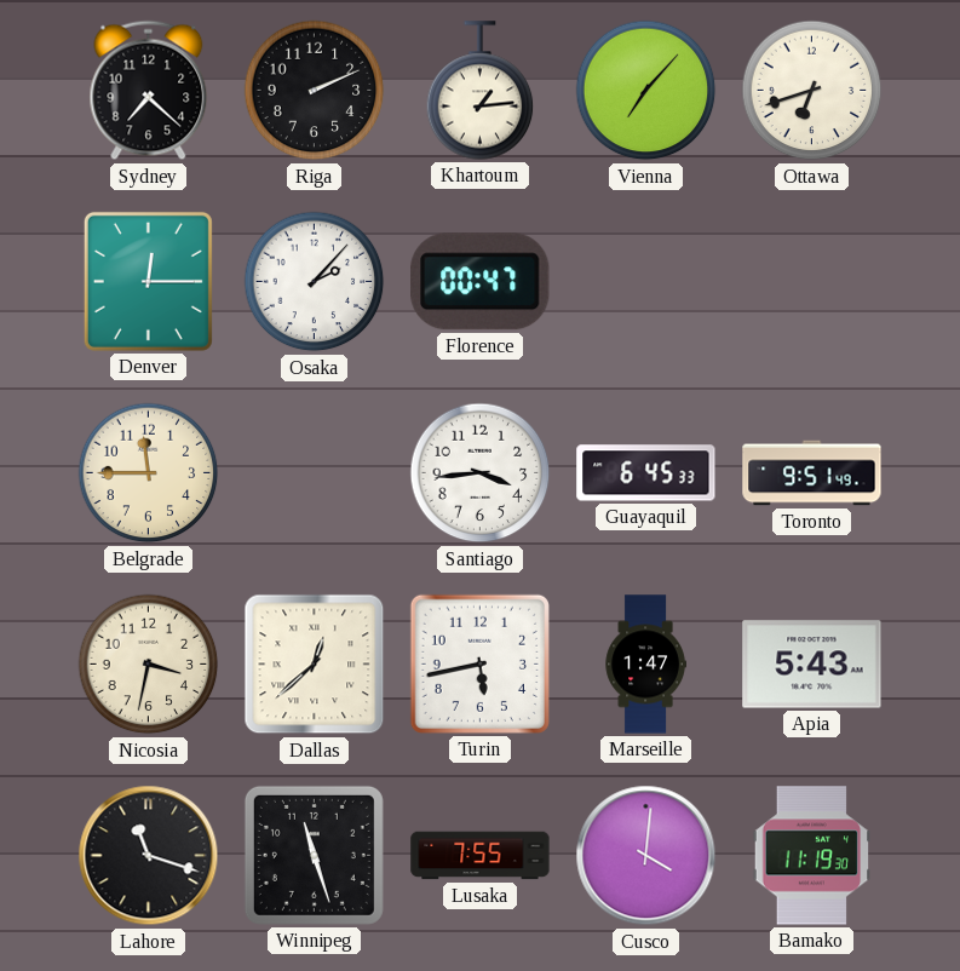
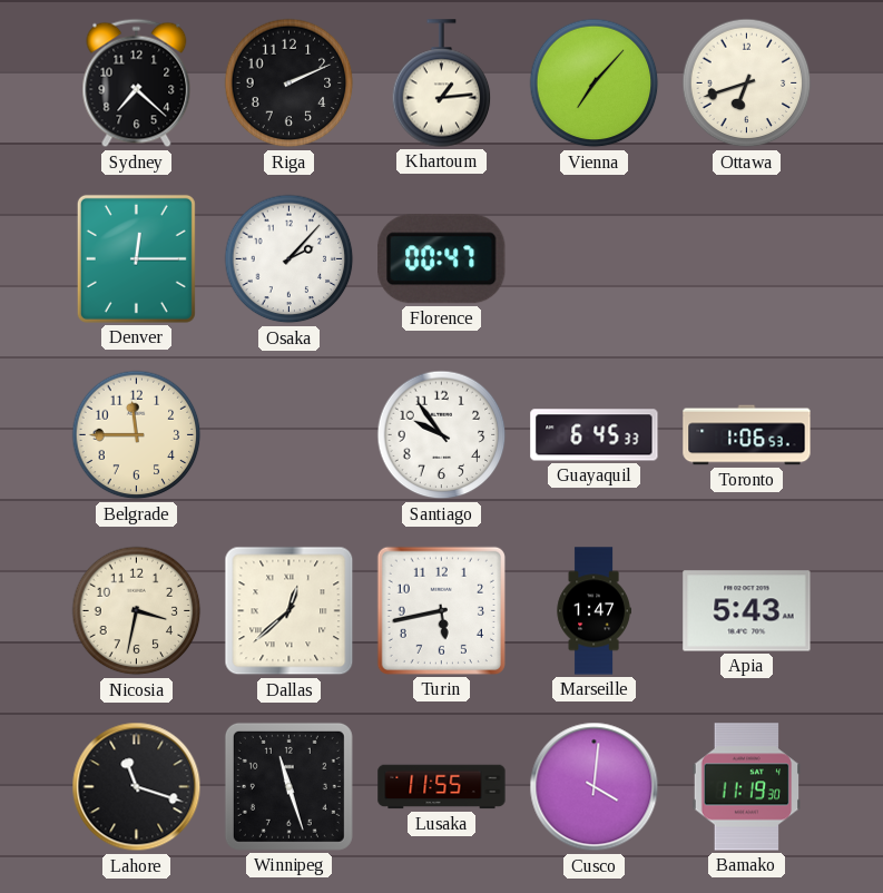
Santiago: 3:44 -> 9:54 (442, 435)
Toronto: 9:51 -> 1:06 (747, 435)
Lusaka: 7:55 -> 11:55 (442, 787)
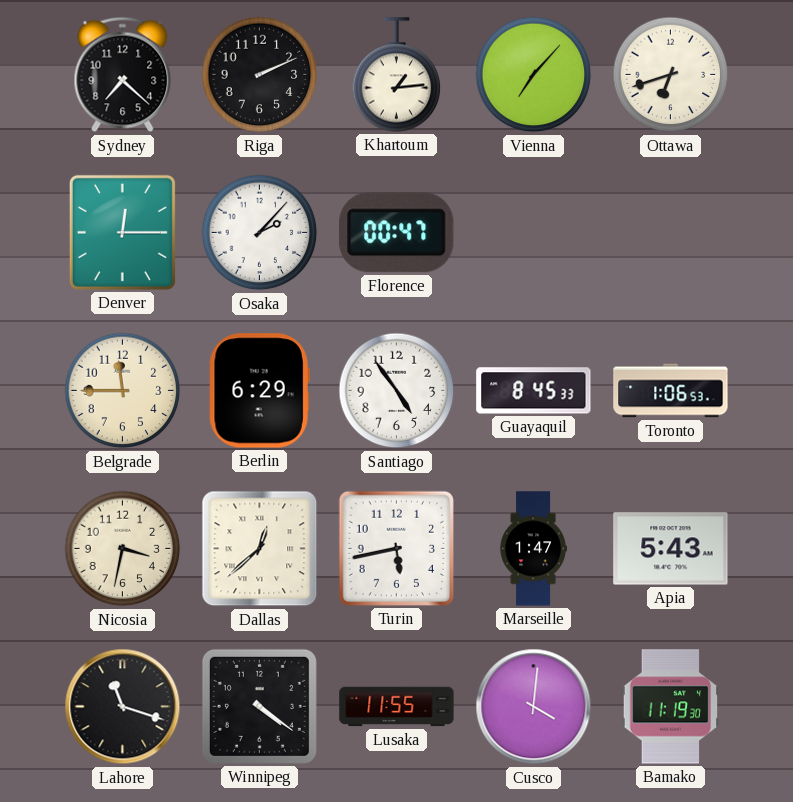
Berlin: none -> 6:29 (259, 391)
Santiago: 9:54 -> 4:54 (397, 391)
Guayaquil: 6:45 -> 8:45 (534, 391)
Winnipeg: 11:27 -> 4:21 (259, 706)
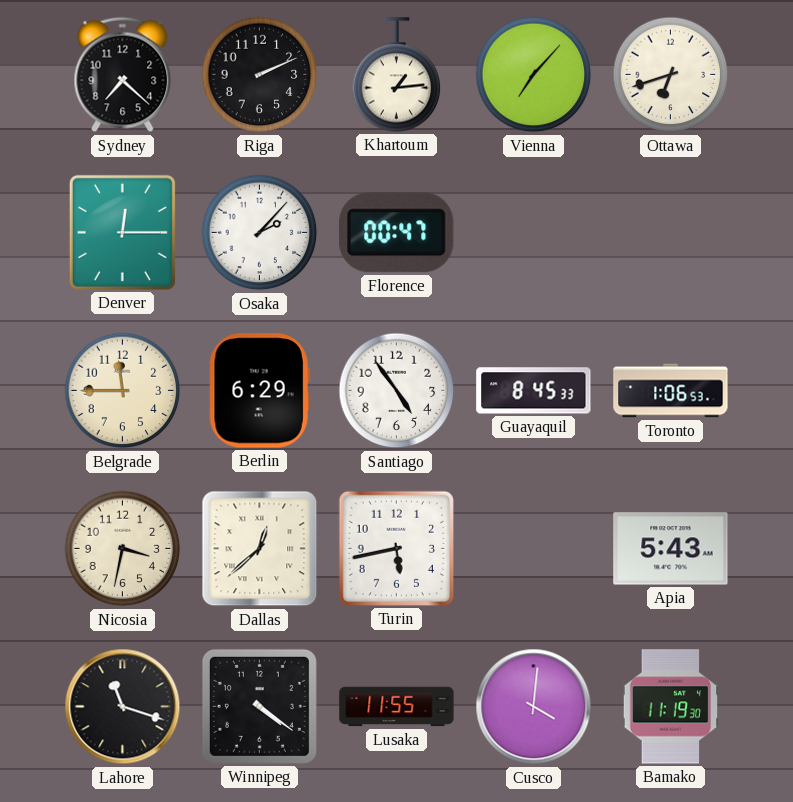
Marseille: 1:47 -> none (533, 549)
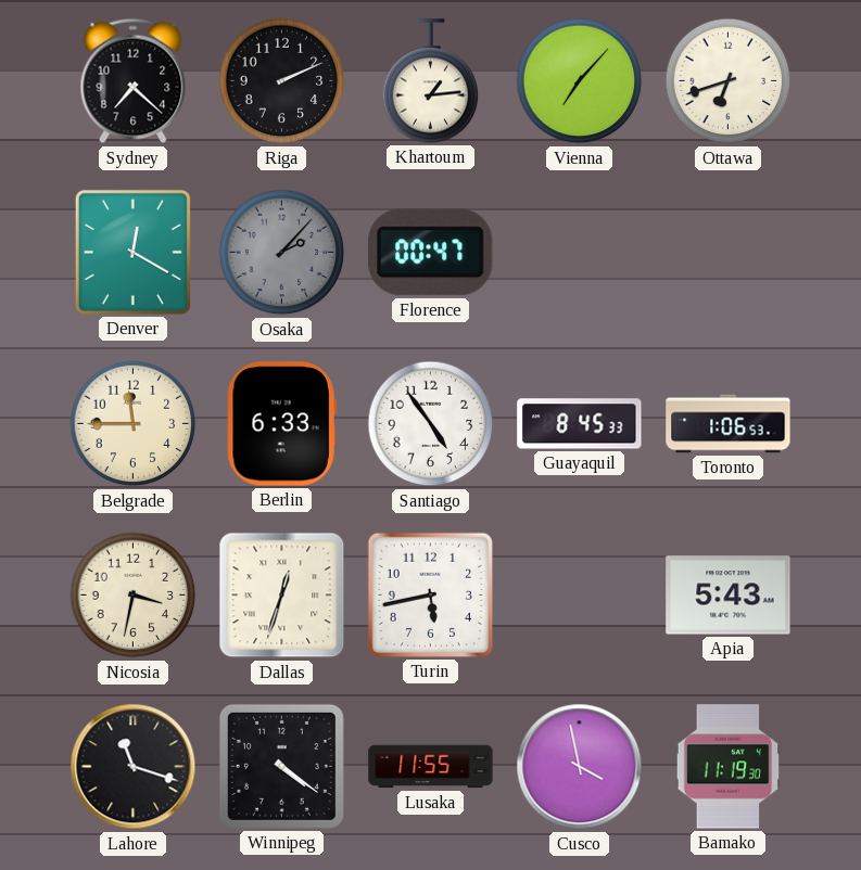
Denver: 12:15 -> 12:20 (132, 252)
Osaka dial: white -> grey (282, 253)
Berlin: 6:29 -> 6:33 (281, 424)
Dallas: 12:38 -> 12:33 (282, 596)
Cusco: 4:01 -> 3:58 (580, 767)
